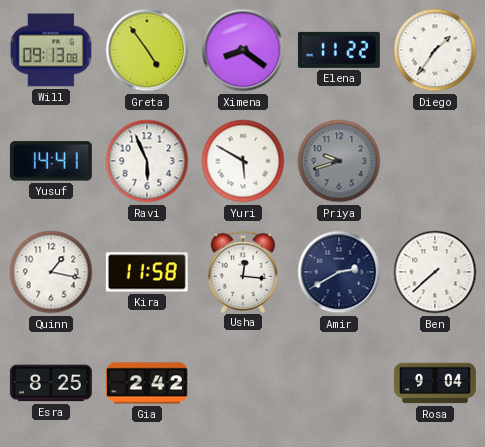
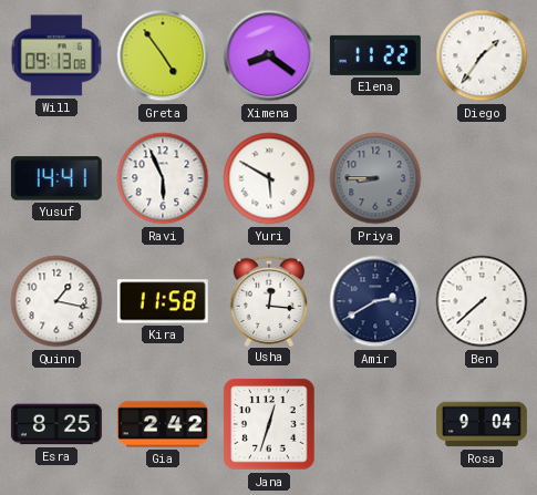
Priya: 9:42 -> 8:45 (375, 178)
Jana: none -> 12:33 (269, 424)
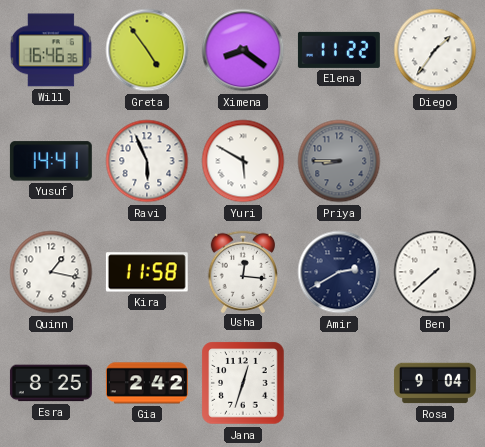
Will: 09:13 -> 16:46 (51, 50)
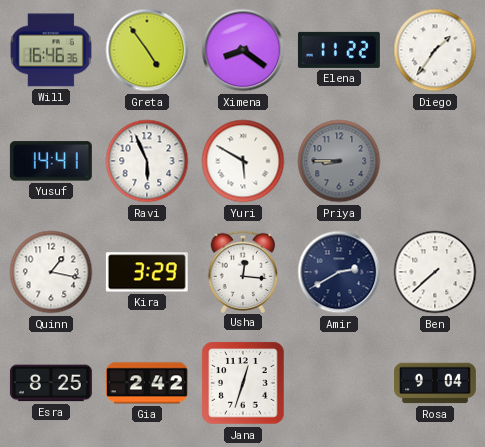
Kira: 11:58 -> 3:29 (147, 272)
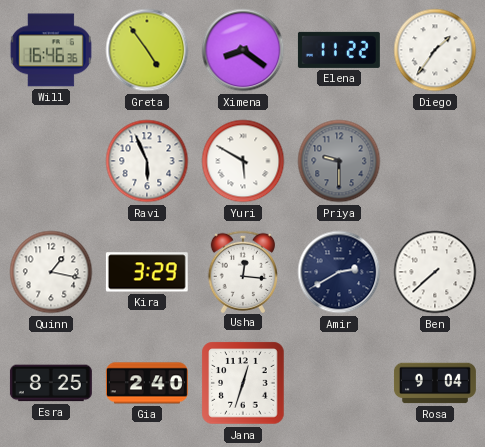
Yusuf: 14:41 -> none (51, 161)
Priya: 8:45 -> 9:30 (339, 161)
Gia: 2:42 -> 2:40 (147, 383)
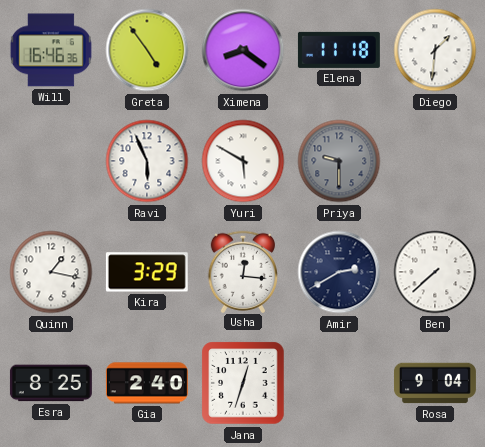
Elena: 11:22 -> 11:18 (339, 50)
Diego: 1:36 -> 1:31 (435, 50)
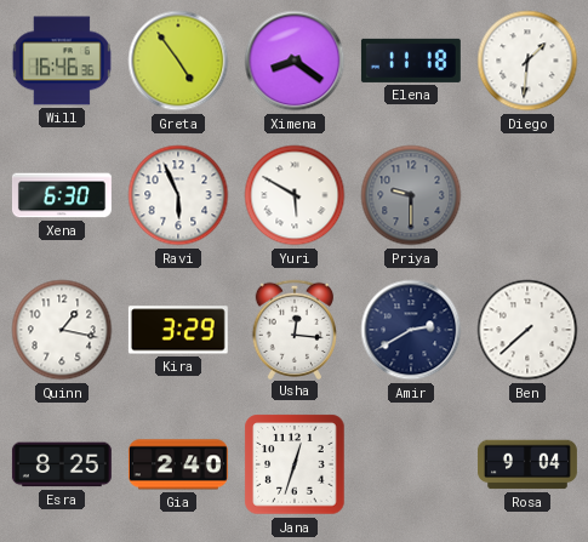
Xena: none -> 6:30 (62, 195)
